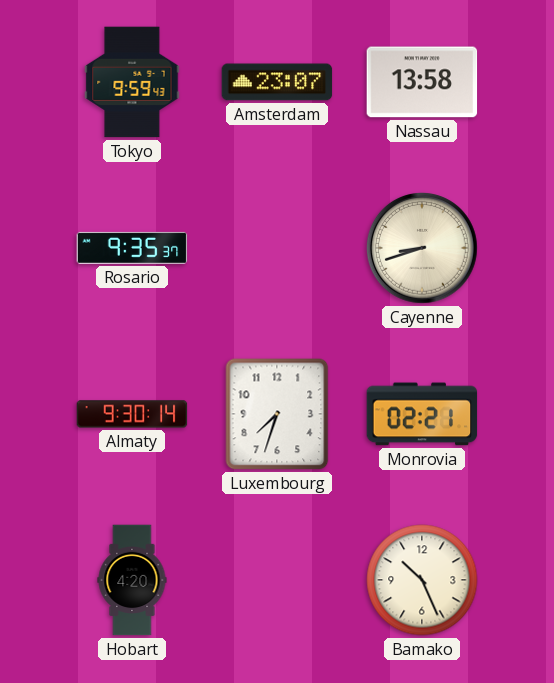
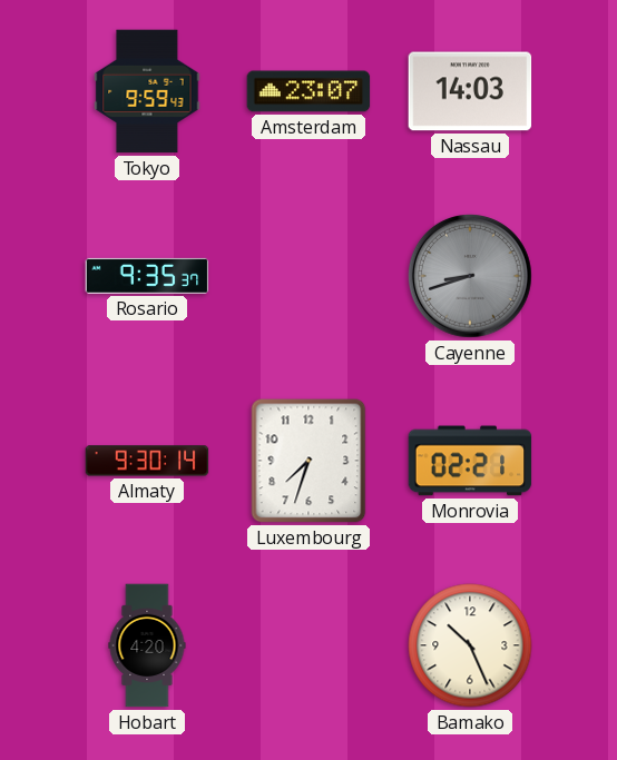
Nassau: 13:58 -> 14:03 (470, 91)
Cayenne dial: cream -> grey (471, 277)
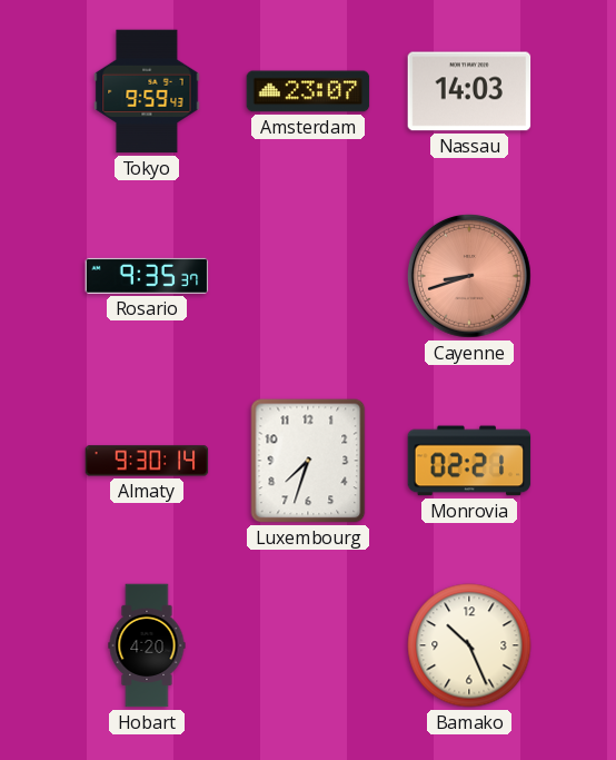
Cayenne dial: grey -> salmon (470, 277)
